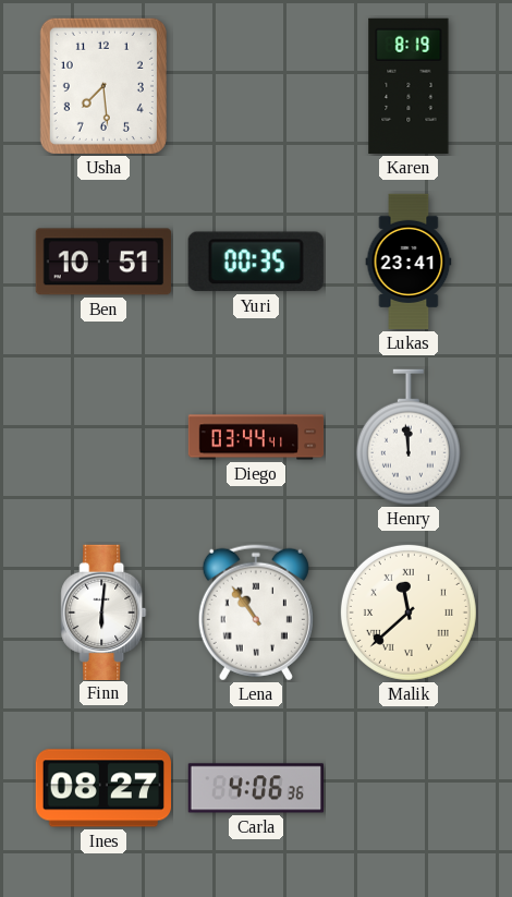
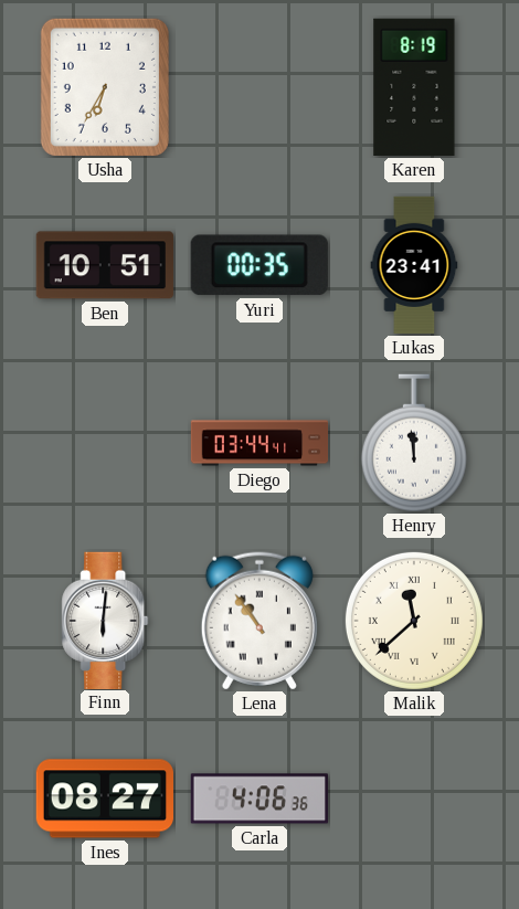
Usha: 7:29 -> 6:35 (105, 87)
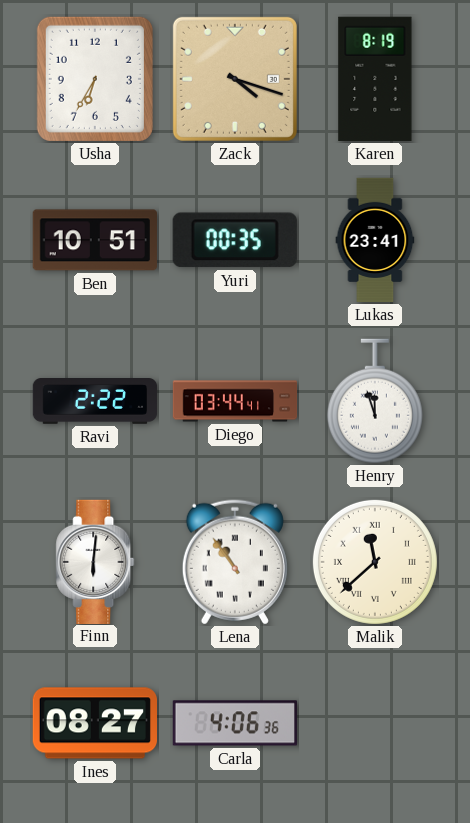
Zack: none -> 4:18 (235, 79)
Ravi: none -> 2:22 (95, 402)
Henry: 11:59 -> 11:57 (375, 401)
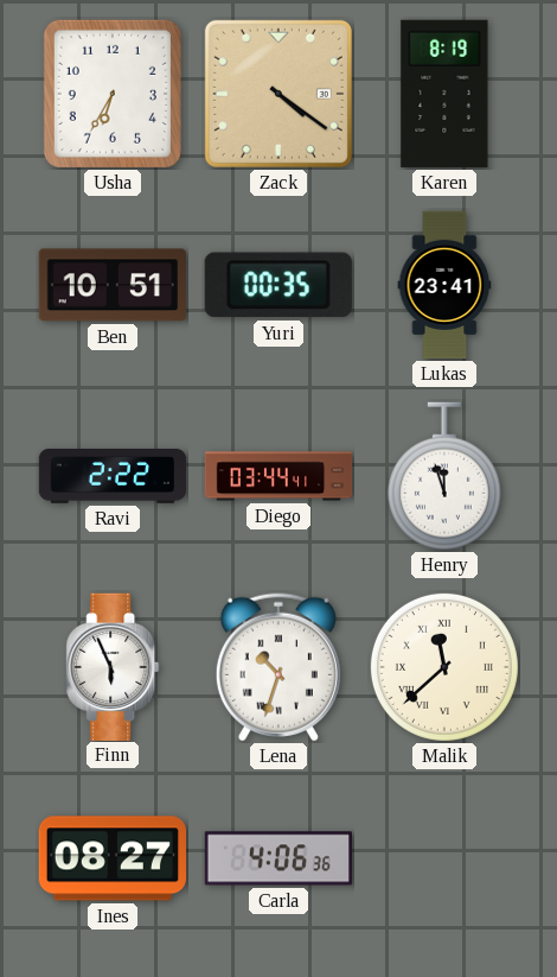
Zack: 4:18 -> 4:21 (278, 94)
Finn: 6:01 -> 5:56 (113, 666)
Lena: 10:54 -> 10:33 (278, 667)
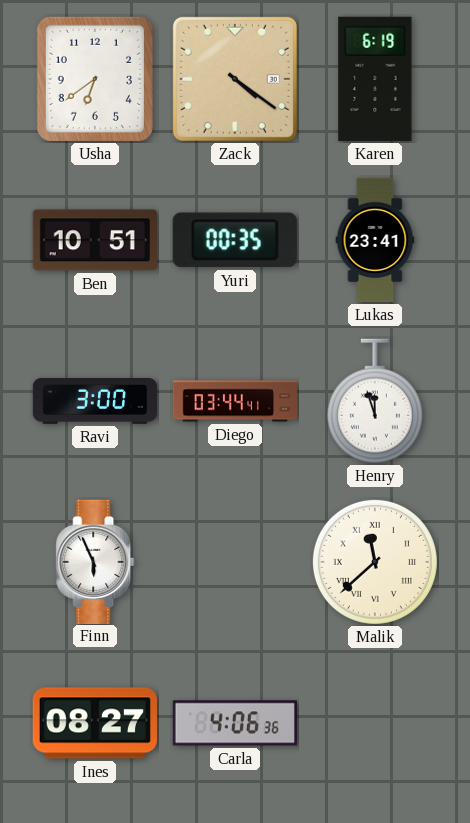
Usha: 6:35 -> 6:39 (95, 79)
Karen: 8:19 -> 6:19 (375, 79)
Ravi: 2:22 -> 3:00 (95, 402)
Lena: 10:33 -> none (278, 667)
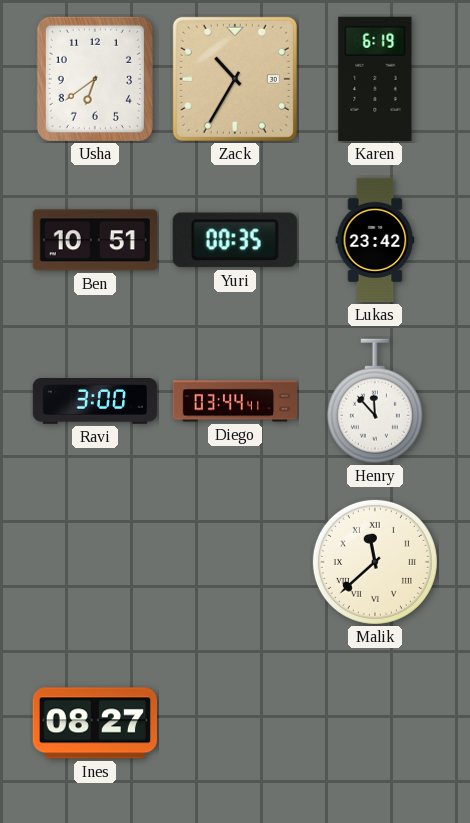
Zack: 4:21 -> 10:35 (235, 79)
Lukas: 23:41 -> 23:42 (375, 240)
Henry: 11:57 -> 11:53 (375, 401)
Finn: 5:56 -> none (95, 561)
Carla: 4:06 -> none (234, 723)
